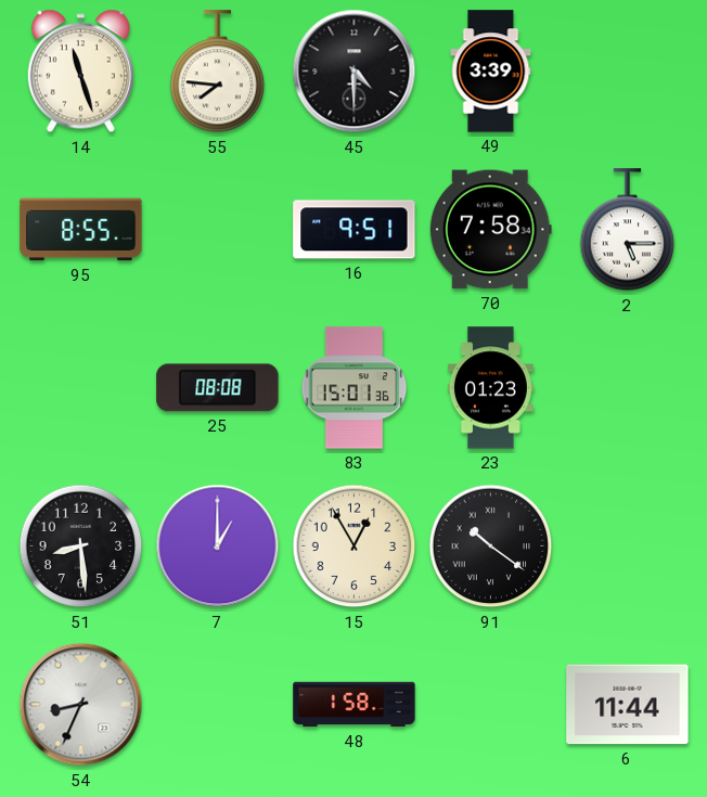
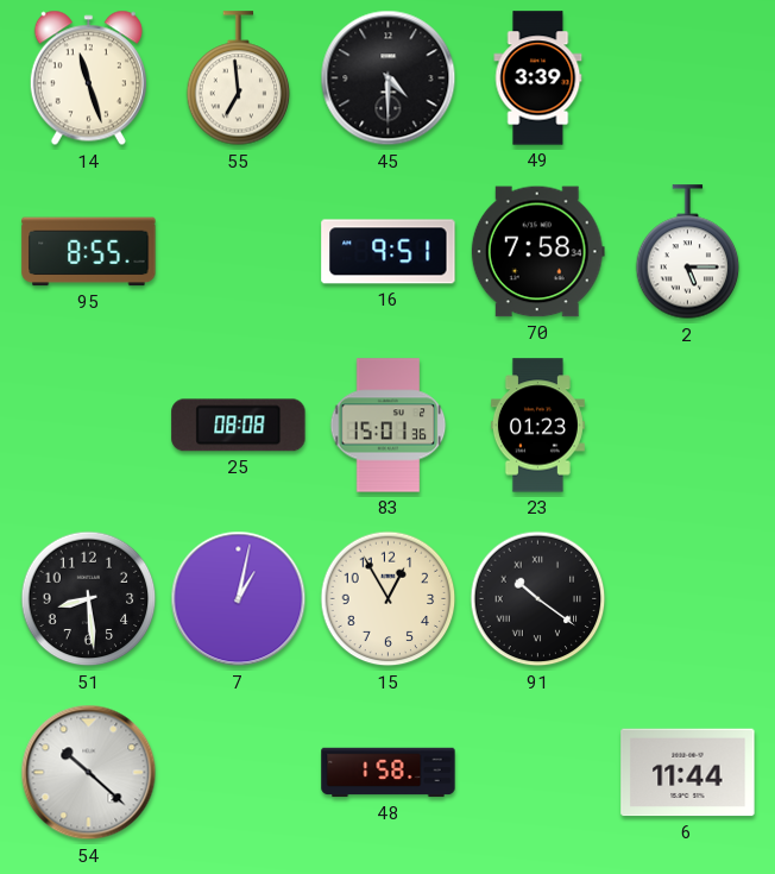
55: 7:46 -> 6:59 (239, 78)
7: 1:00 -> 1:02 (239, 599)
54: 8:34 -> 10:22 (89, 773)
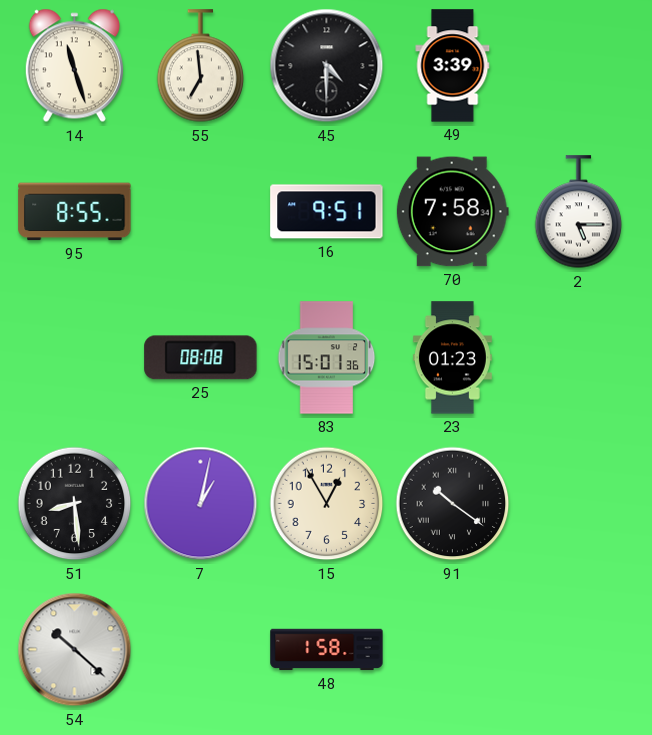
6: 11:44 -> none (688, 773)
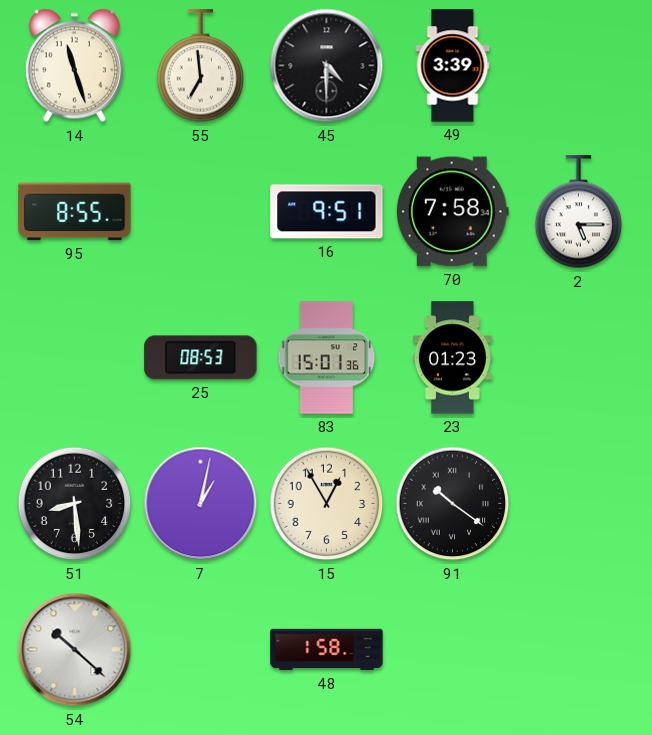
25: 08:08 -> 08:53 (201, 358)
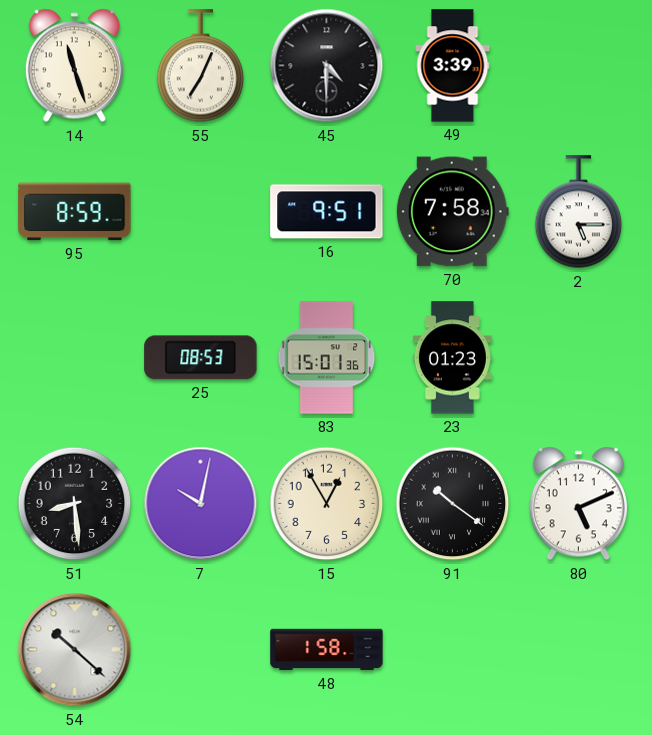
55: 6:59 -> 7:04 (201, 66)
95: 8:55 -> 8:59 (75, 212)
7: 1:02 -> 10:02 (201, 504)
80: none -> 5:11 (578, 504)
